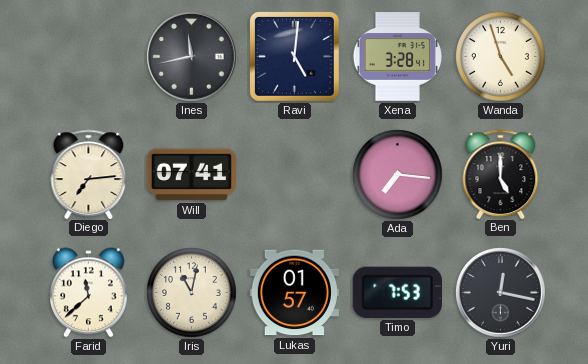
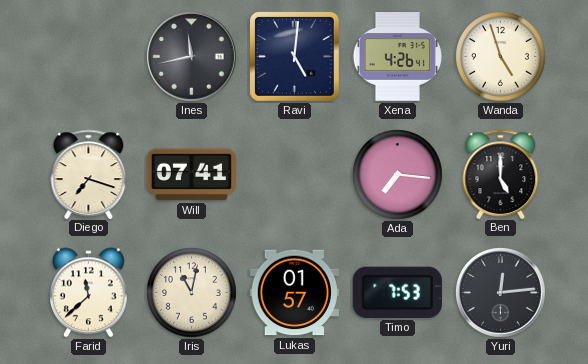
Xena: 3:28 -> 4:26 (397, 57)
Diego: 7:14 -> 7:18 (89, 174)
Yuri: 12:17 -> 12:14 (501, 293)
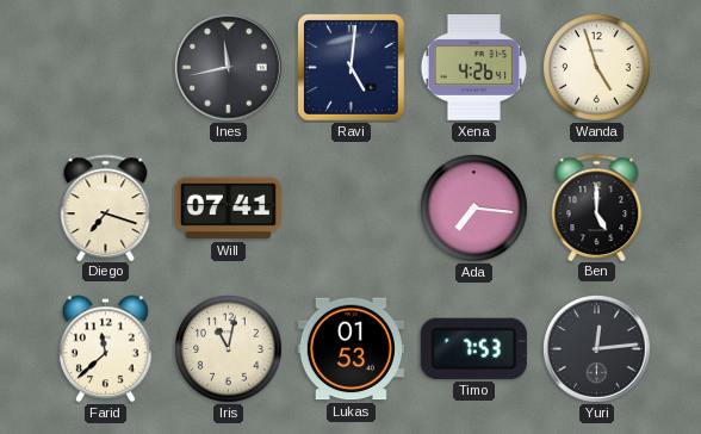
Lukas: 01:57 -> 01:53 (350, 349)
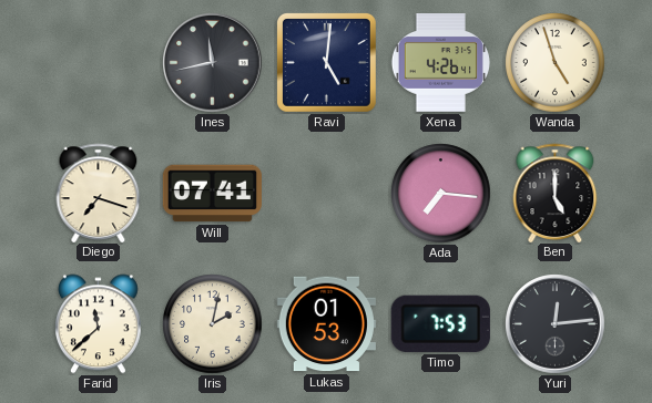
Iris: 11:02 -> 2:02 (213, 324)
